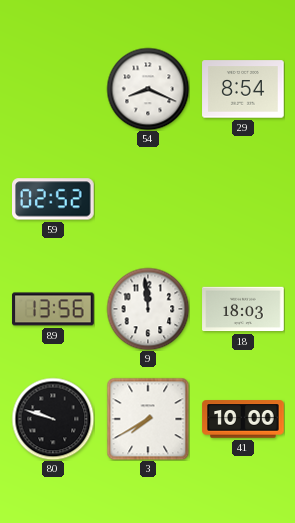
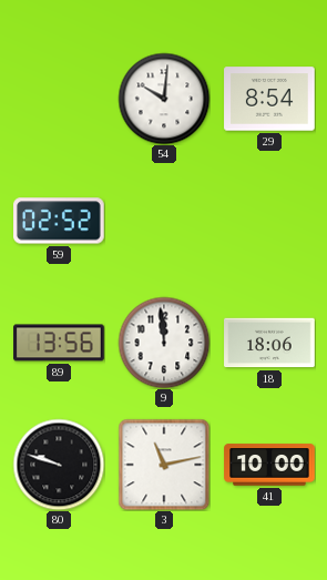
54: 8:19 -> 10:01 (164, 99)
18: 18:03 -> 18:06 (269, 343)
3: 7:40 -> 11:13 (164, 465)
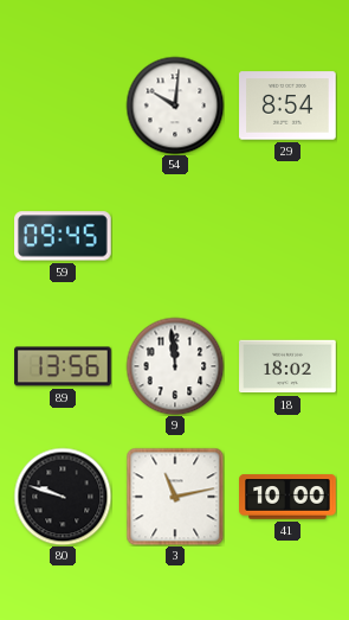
59: 02:52 -> 09:45 (63, 236)
18: 18:06 -> 18:02 (287, 366)
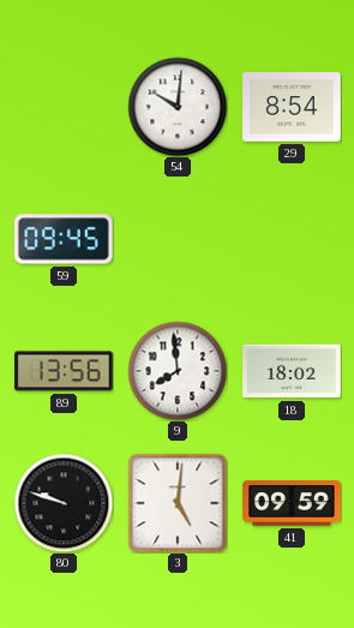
9: 11:59 -> 7:59 (178, 371)
3: 11:13 -> 5:01 (178, 503)
41: 10:00 -> 09:59 (292, 503)
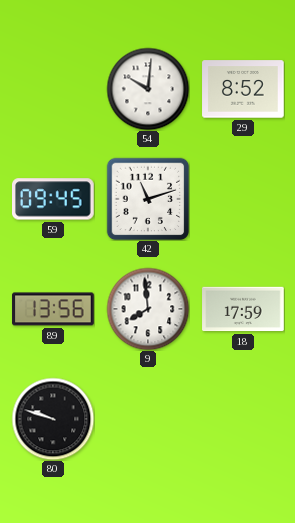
29: 8:54 -> 8:52 (243, 89)
42: none -> 11:12 (148, 199)
18: 18:02 -> 17:59 (243, 309)
3: 5:01 -> none (178, 503)
41: 09:59 -> none (292, 503)
